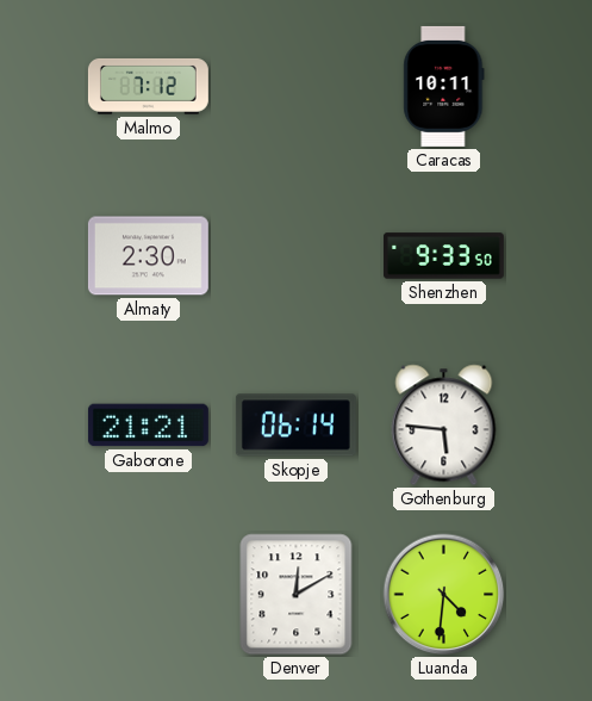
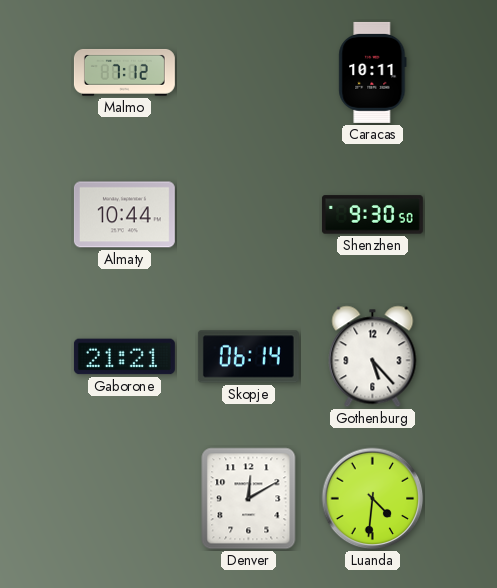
Almaty: 2:30 -> 10:44 (124, 215)
Shenzhen: 9:33 -> 9:30 (372, 215)
Gothenburg: 5:46 -> 5:23 (373, 357)
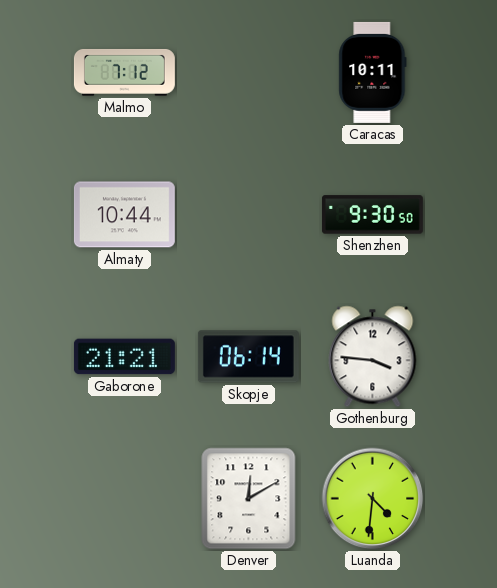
Gothenburg: 5:23 -> 3:46 (373, 357)
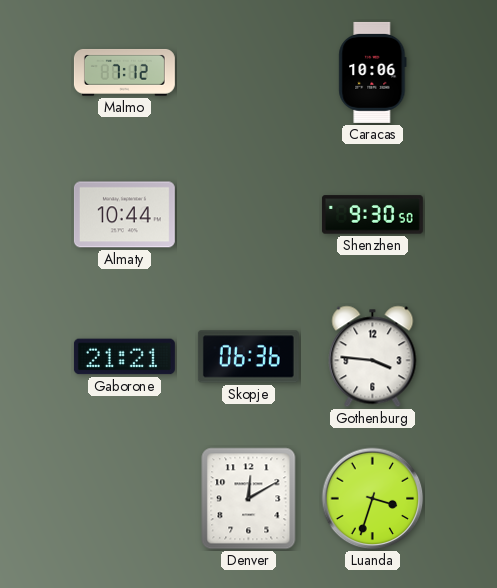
Caracas: 10:11 -> 10:06 (373, 72)
Skopje: 06:14 -> 06:36 (248, 357)
Luanda: 4:31 -> 3:33 (373, 499)
